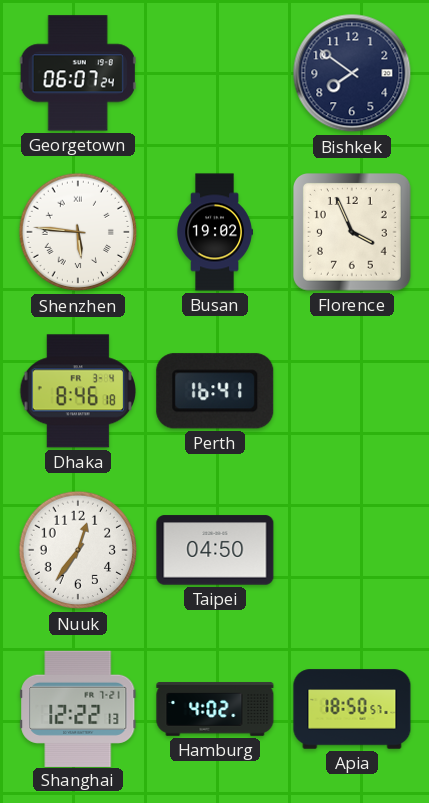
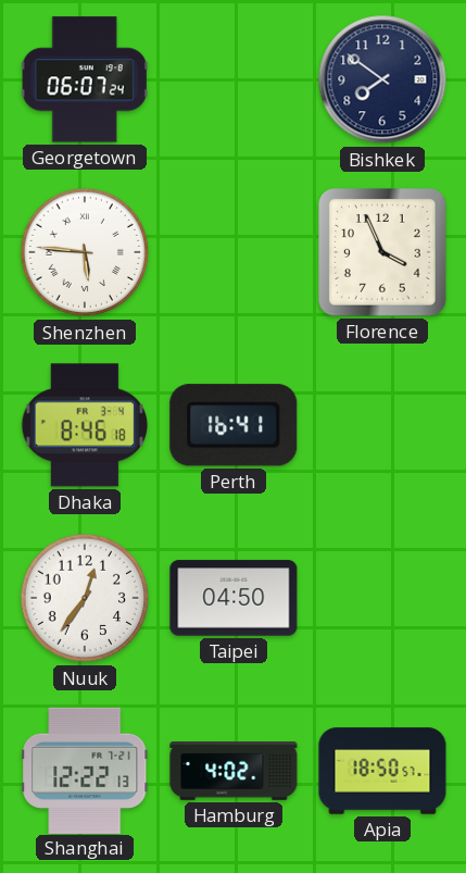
Busan: 19:02 -> none (215, 232)
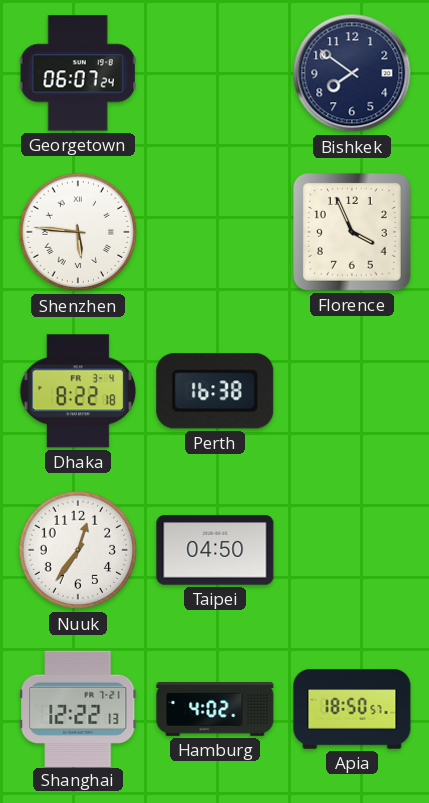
Dhaka: 8:46 -> 8:22 (77, 391)
Perth: 16:41 -> 16:38 (215, 391)
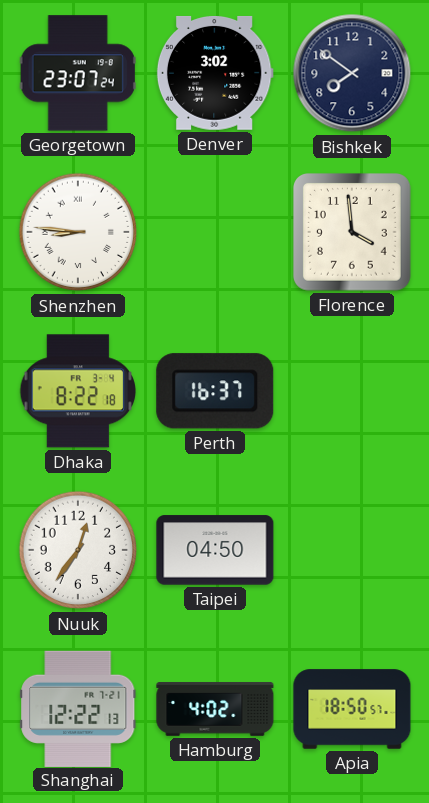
Georgetown: 06:07 -> 23:07 (78, 73)
Denver: none -> 3:02 (215, 73)
Shenzhen: 5:46 -> 8:46 (78, 232)
Florence: 3:56 -> 3:59 (353, 233)
Perth: 16:38 -> 16:37 (215, 391)
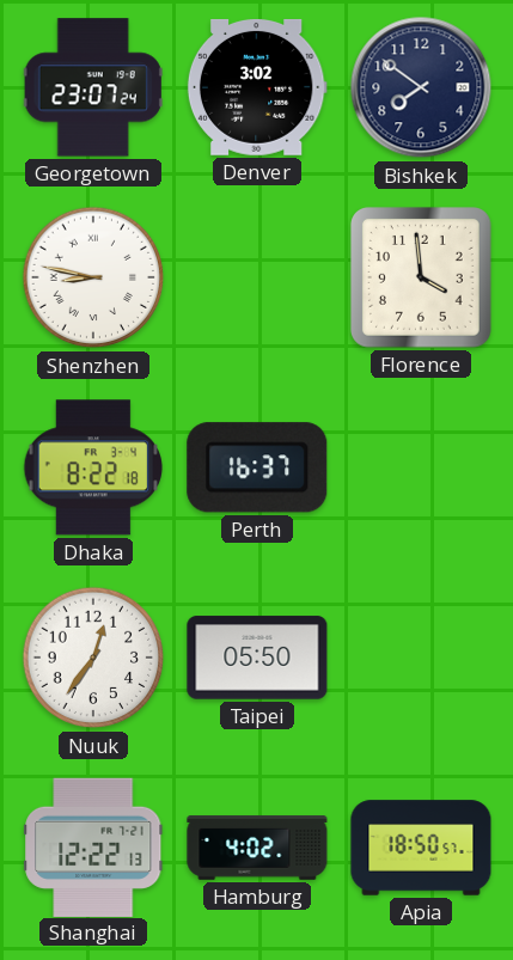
Shenzhen: 8:46 -> 8:47 (93, 277)
Taipei: 04:50 -> 05:50 (257, 658)
